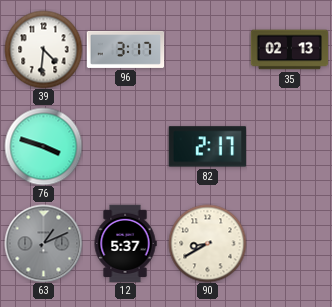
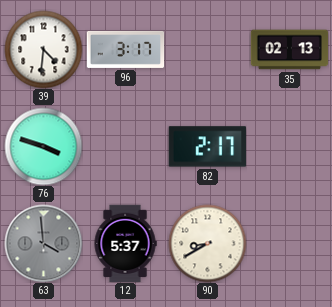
63: 1:11 -> 3:59 (43, 243)
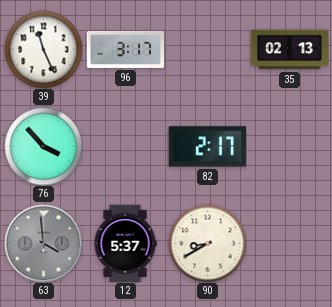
39: 4:31 -> 11:26 (43, 49)
76: 3:48 -> 3:53 (43, 146)
